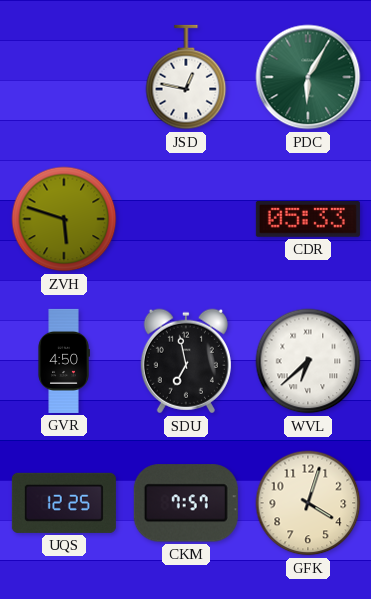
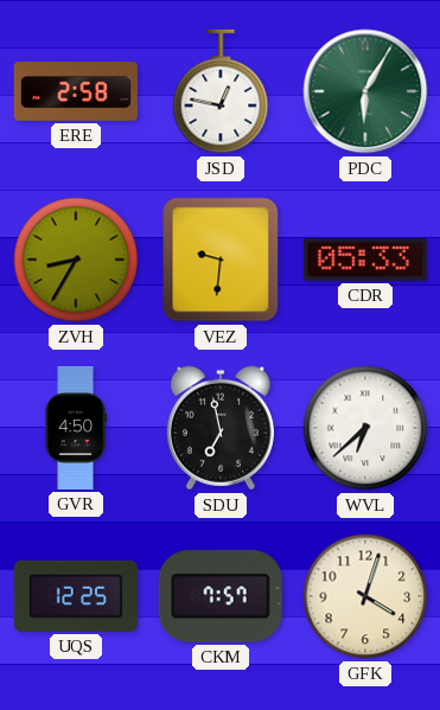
ERE: none -> 2:58 (76, 92)
ZVH: 5:48 -> 8:35 (76, 260)
VEZ: none -> 9:31 (221, 260)
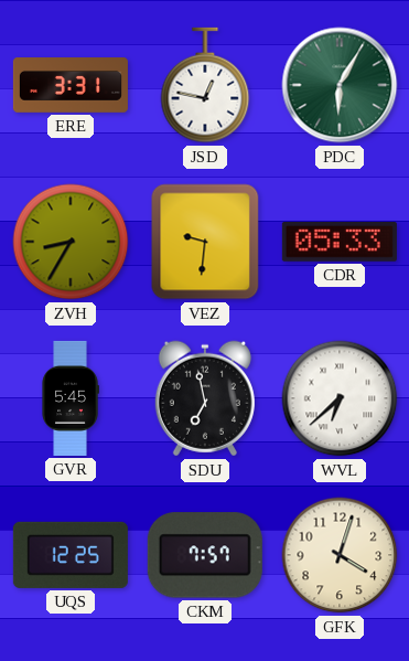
ERE: 2:58 -> 3:31 (71, 86)
GVR: 4:50 -> 5:45 (71, 398)
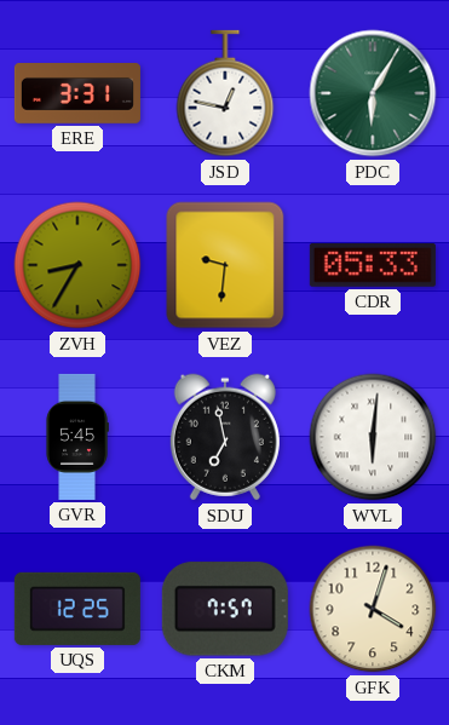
WVL: 6:38 -> 6:01 (373, 437)
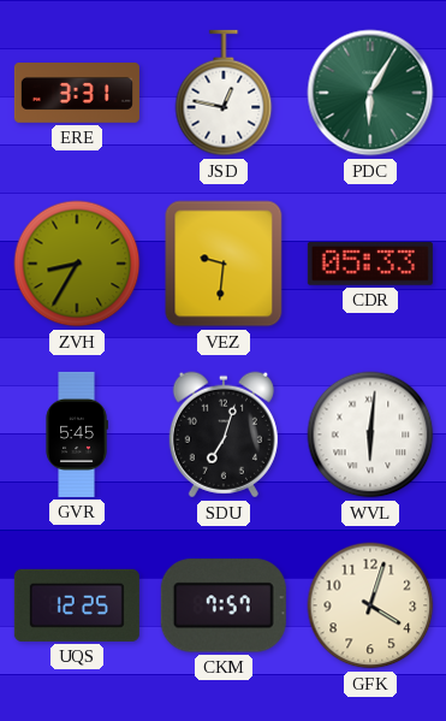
SDU: 6:58 -> 7:03 (224, 435)
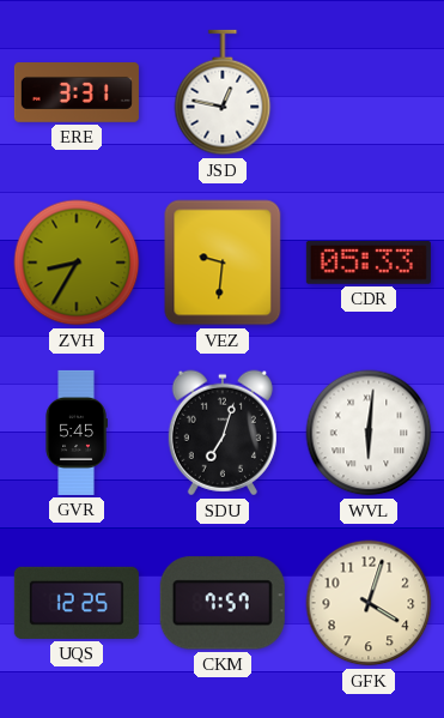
PDC: 6:05 -> none (370, 93)
